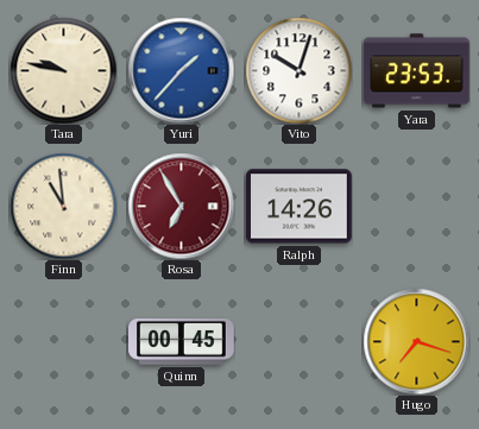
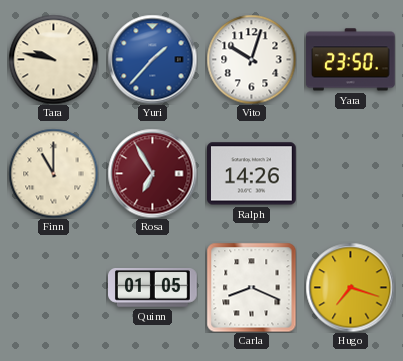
Yara: 23:53 -> 23:50 (351, 60)
Finn: 10:59 -> 11:00 (53, 173)
Quinn: 00:45 -> 01:05 (153, 288)
Carla: none -> 8:19 (251, 287)
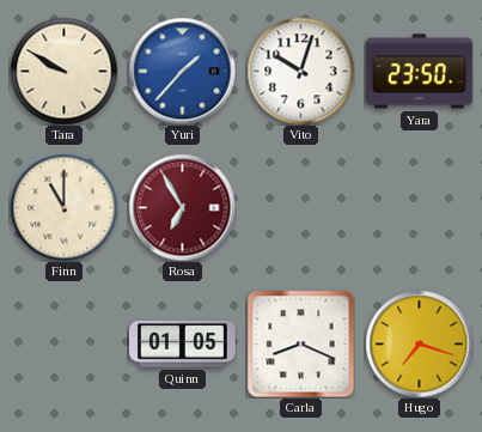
Tara: 9:47 -> 9:50 (63, 71)
Ralph: 14:26 -> none (252, 174)
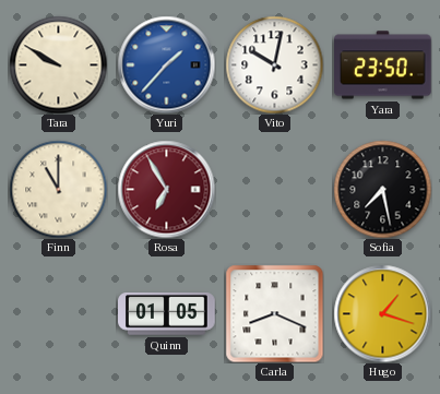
Vito: 10:03 -> 10:02 (274, 64)
Sofia: none -> 7:28 (382, 189)
Hugo: 7:18 -> 1:18 (382, 313)
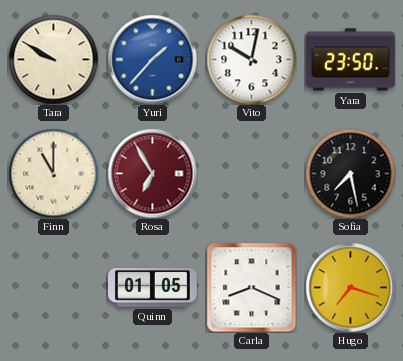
Hugo: 1:18 -> 7:18 (350, 287)
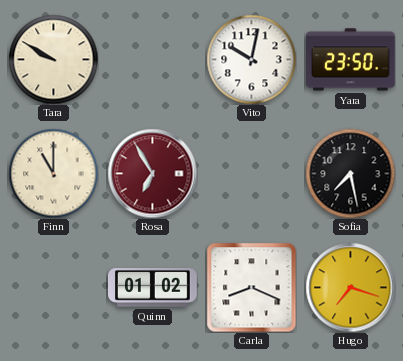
Yuri: 1:37 -> none (152, 59)
Quinn: 01:05 -> 01:02 (153, 288)
